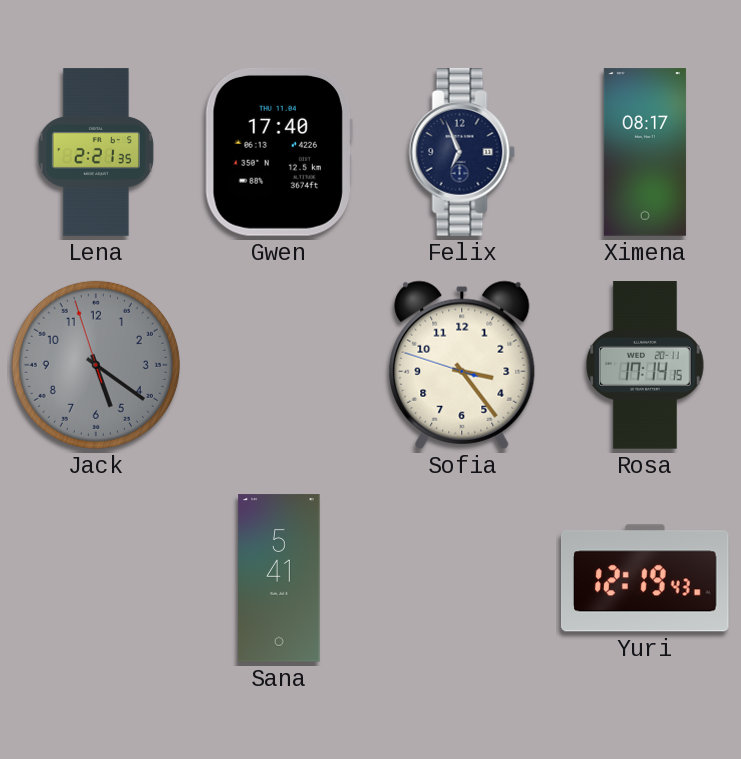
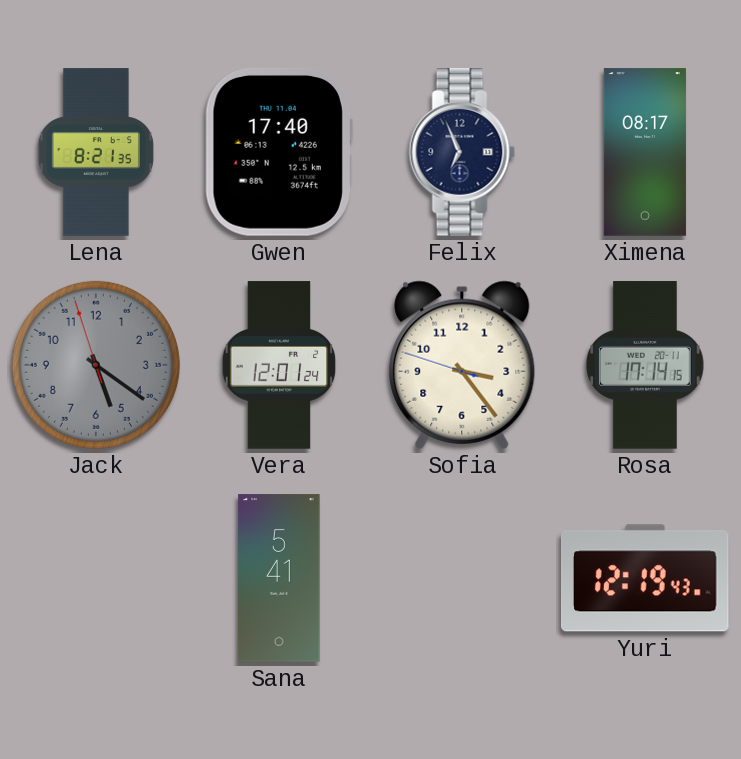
Lena: 2:21 -> 8:21 (96, 152)
Vera: none -> 12:01 (279, 365)
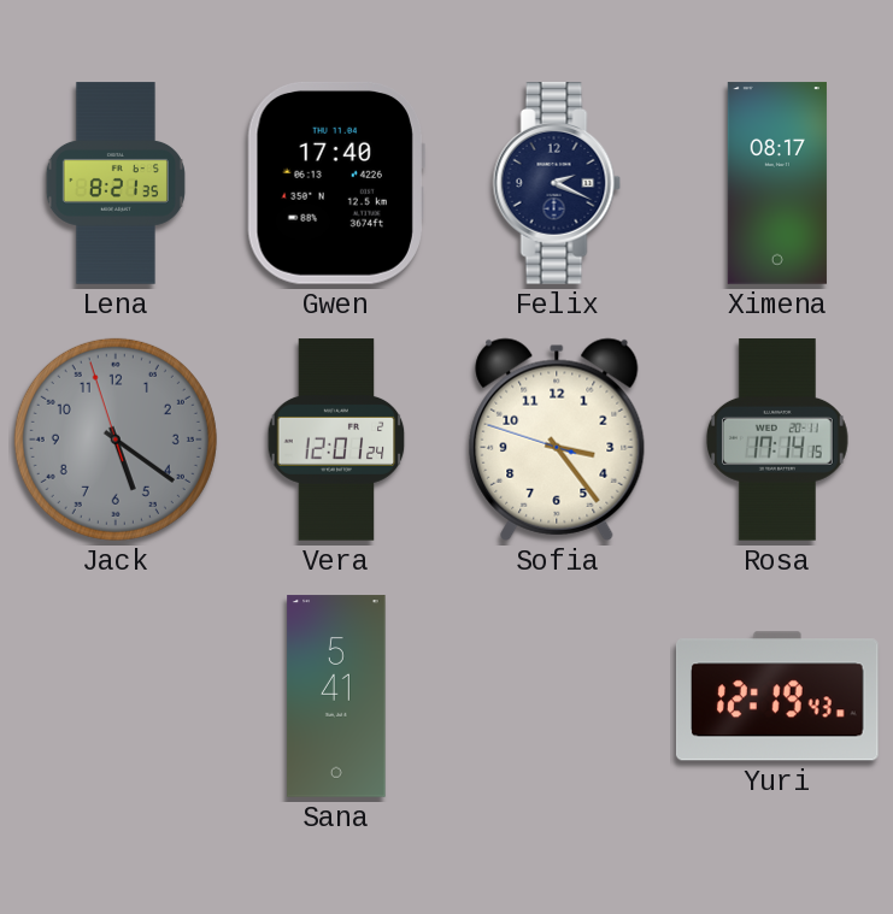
Felix: 6:56 -> 2:19 (557, 183)
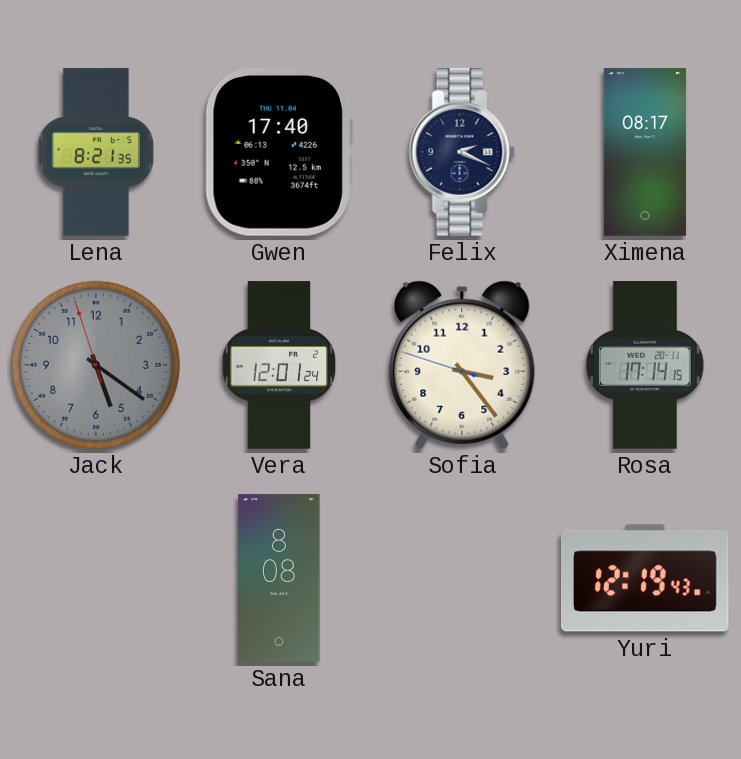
Sana: 5:41 -> 8:08 (279, 578)
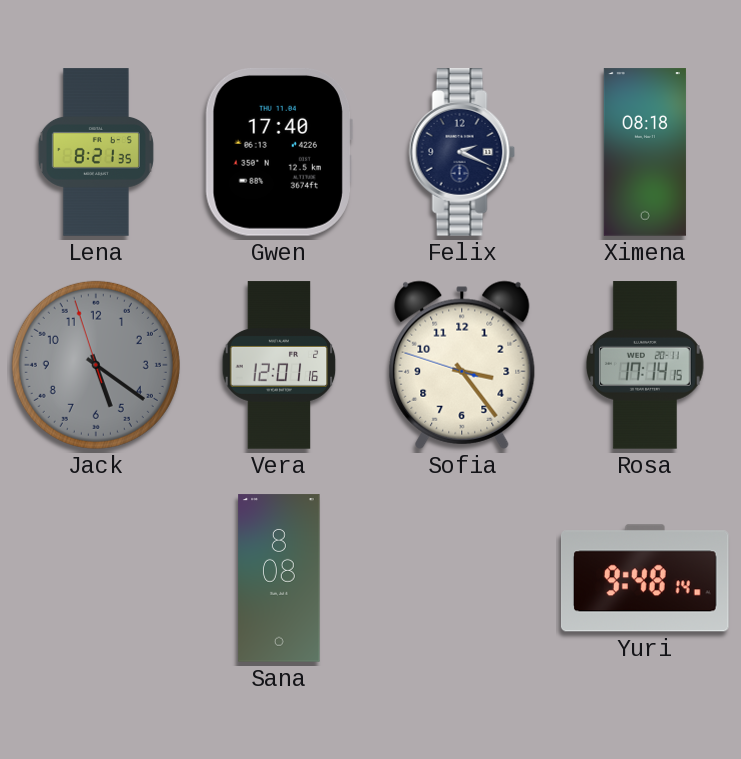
Ximena: 08:17 -> 08:18 (645, 152)
Vera: 12:01:24 -> 12:01:16 (279, 365)
Yuri: 12:19 -> 9:48 (645, 578)
